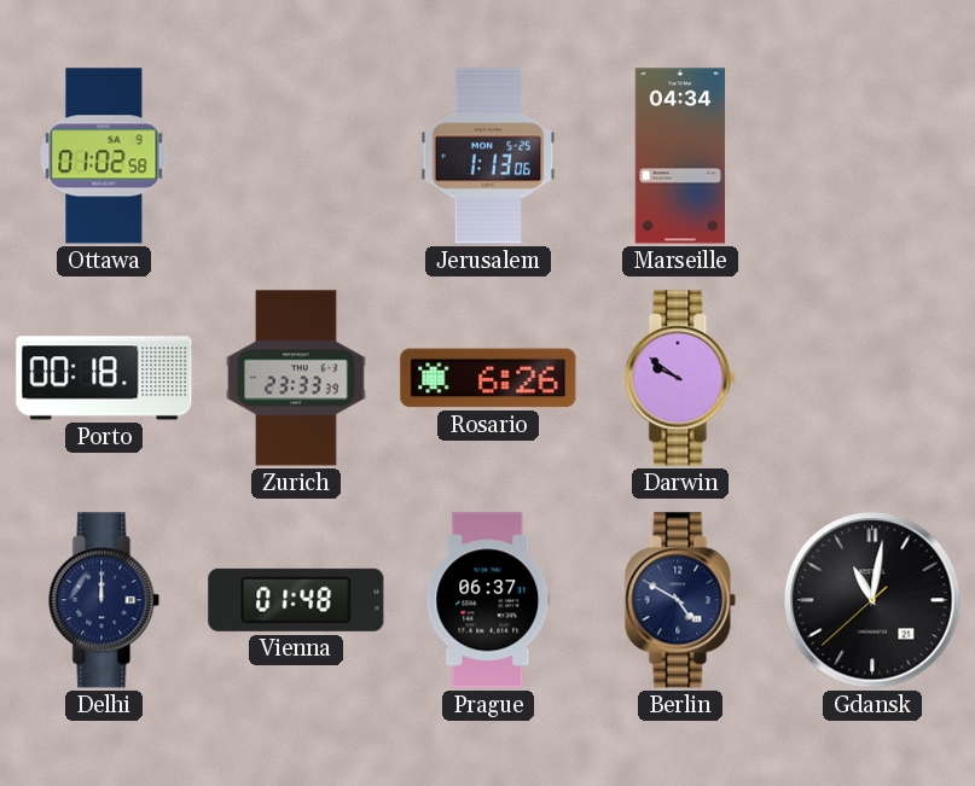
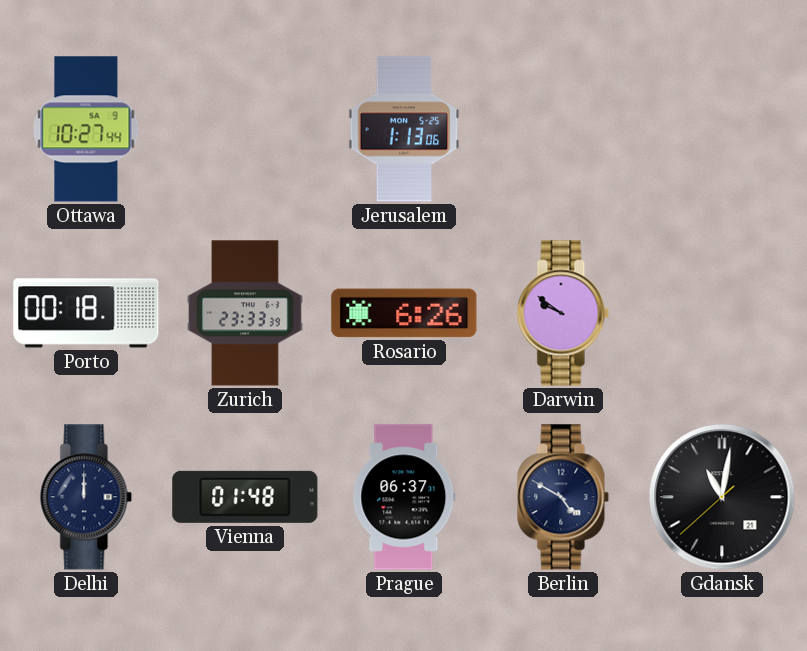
Ottawa: 01:02 -> 10:27 (86, 129)
Marseille: 04:34 -> none (680, 156)
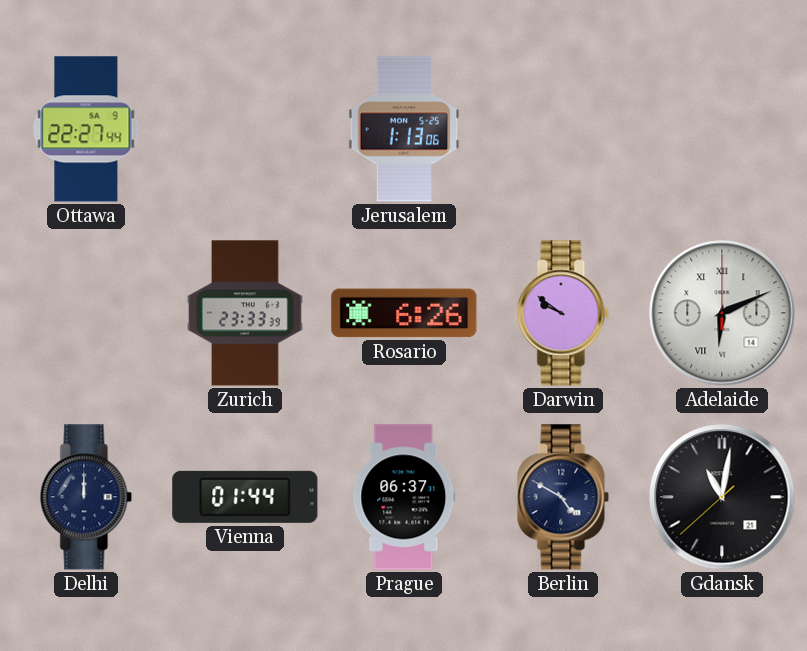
Ottawa: 10:27 -> 22:27 (86, 129)
Porto: 00:18 -> none (86, 313)
Adelaide: none -> 6:11 (722, 313)
Vienna: 01:48 -> 01:44 (245, 497)
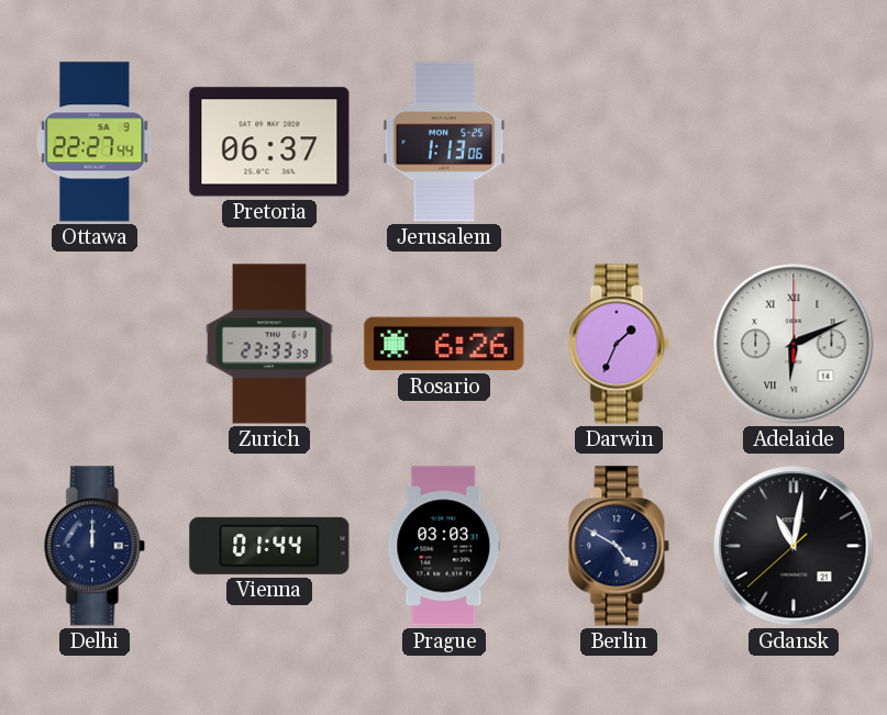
Pretoria: none -> 06:37 (269, 142)
Darwin: 9:51 -> 1:34 (619, 344)
Prague: 06:37 -> 03:03 (444, 546)
